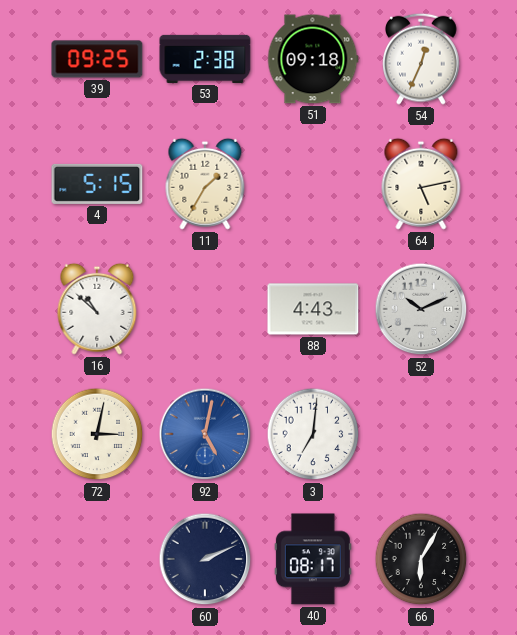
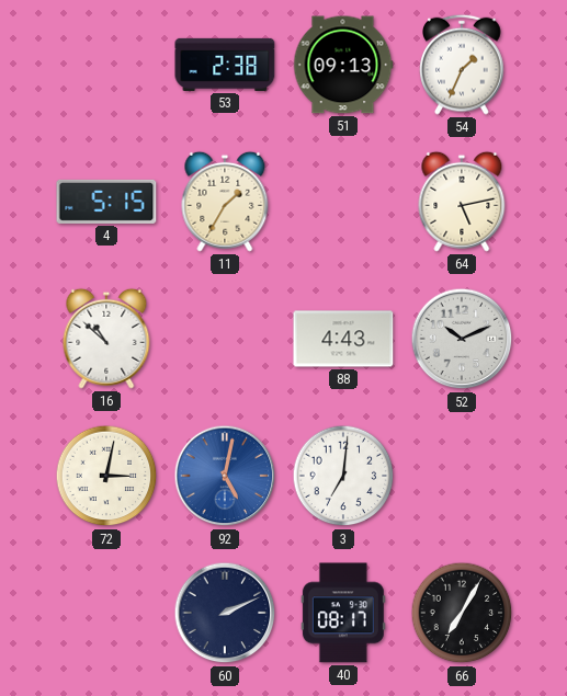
39: 09:25 -> none (97, 59)
51: 09:18 -> 09:13 (343, 65)
54: 12:34 -> 1:34 (462, 65)
66: 6:05 -> 7:05 (462, 613)
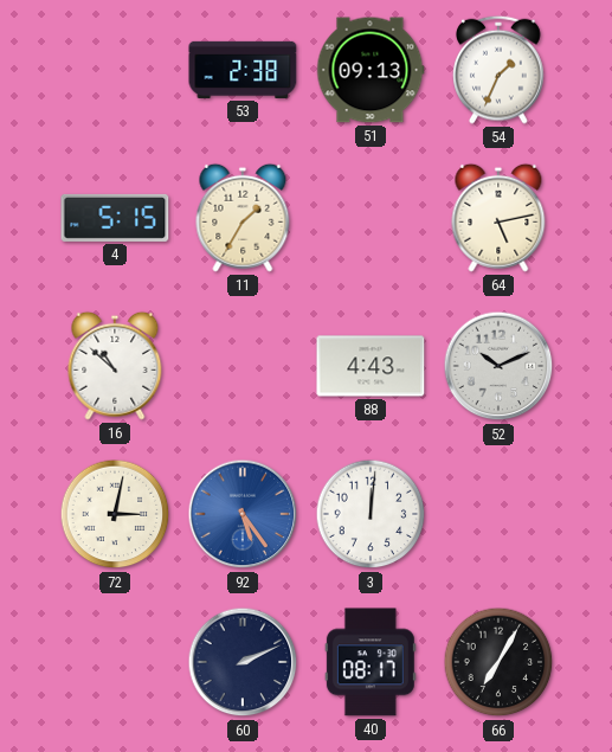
92: 5:02 -> 5:24 (243, 514)
3: 7:01 -> 12:01 (371, 514)
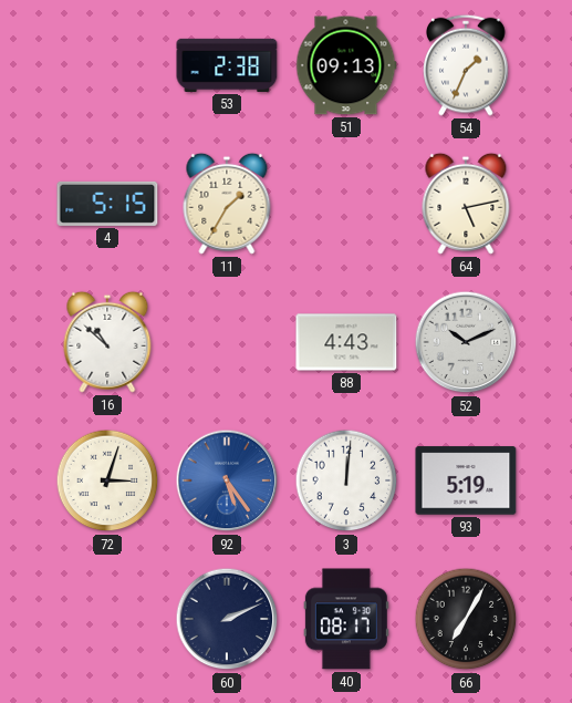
72: 3:02 -> 3:03 (107, 480)
93: none -> 5:19 (466, 480)
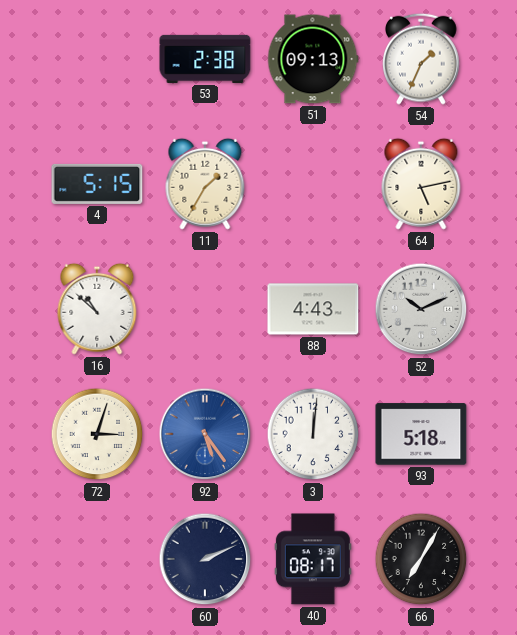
93: 5:19 -> 5:18 (421, 434)
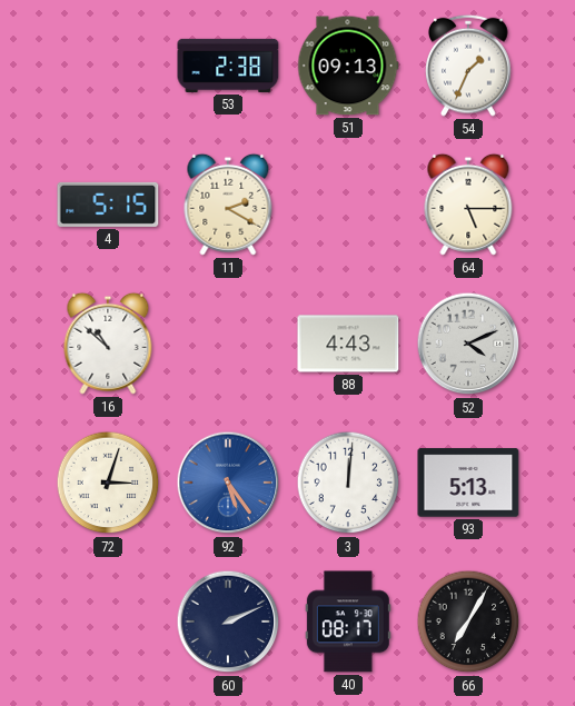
11: 1:35 -> 2:20 (228, 205)
64: 5:13 -> 5:15 (468, 205)
52: 10:11 -> 4:11 (468, 344)
93: 5:18 -> 5:13 (468, 483)
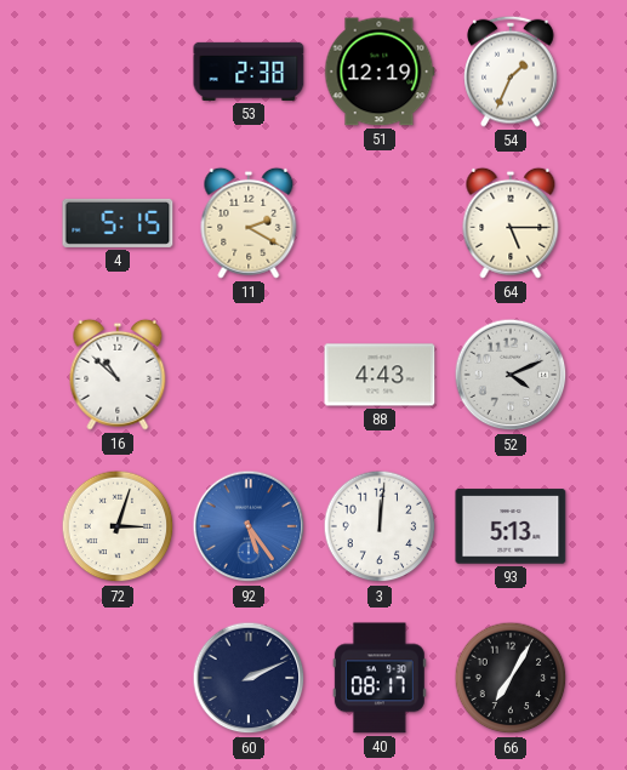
51: 09:13 -> 12:19 (380, 72)
